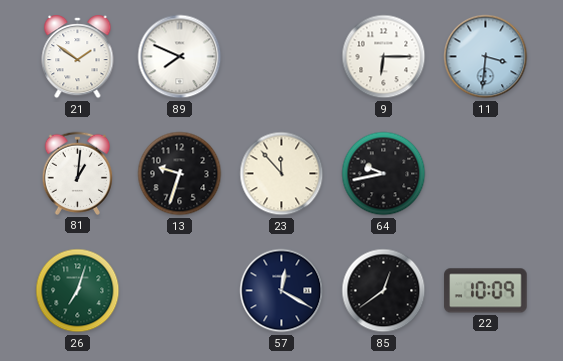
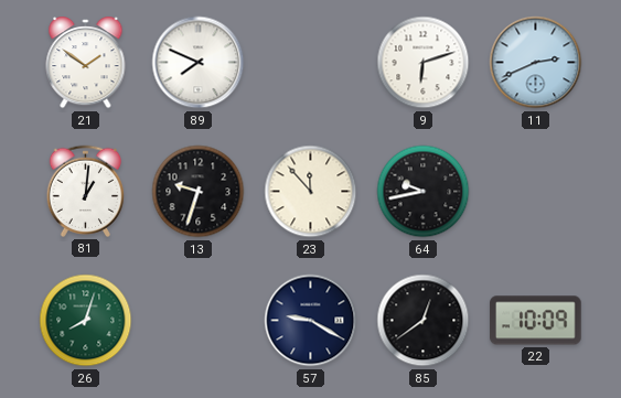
9: 6:15 -> 6:12 (424, 63)
11: 3:31 -> 2:41 (536, 63)
26: 7:03 -> 8:03 (86, 321)
57: 12:20 -> 9:20 (311, 321)
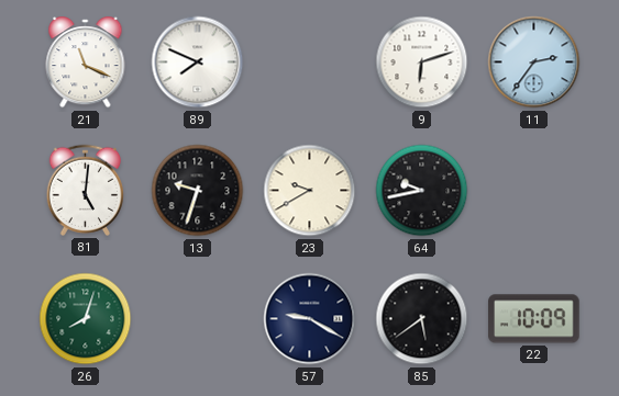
21: 1:51 -> 11:19 (86, 64)
11: 2:41 -> 2:36 (534, 63)
81: 1:01 -> 5:01 (85, 190)
23: 11:53 -> 9:40 (310, 191)
85: 12:39 -> 5:39 (422, 319)
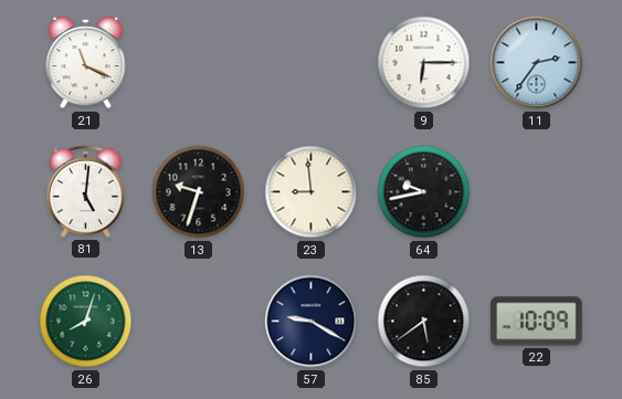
89: 7:49 -> none (198, 63)
9: 6:12 -> 6:15 (424, 63)
23: 9:40 -> 8:59 (312, 192)
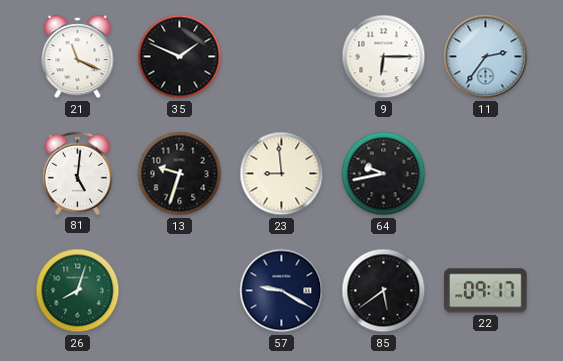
35: none -> 1:49 (180, 57)
22: 10:09 -> 09:17 (486, 291)
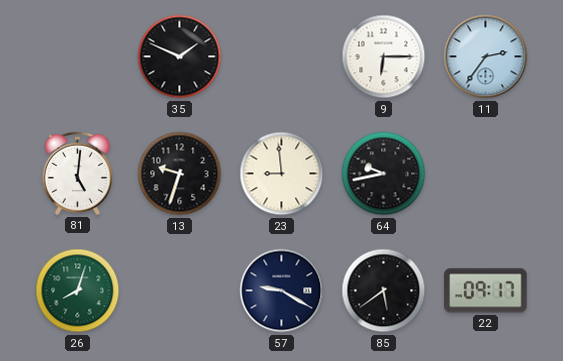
21: 11:19 -> none (78, 58)
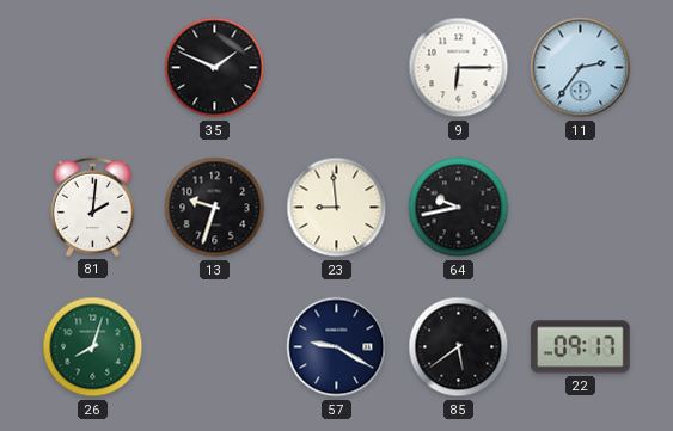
81: 5:01 -> 2:01 (92, 207)
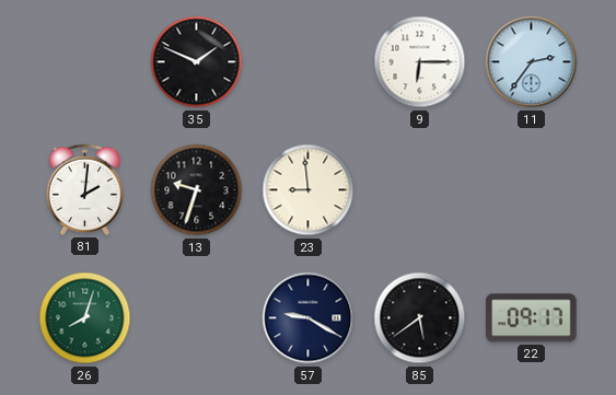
64: 9:43 -> none (459, 208)
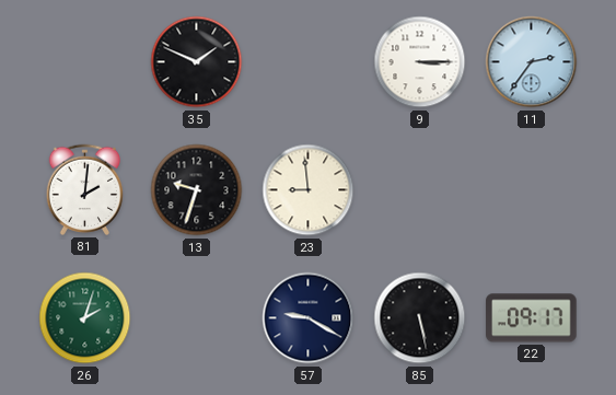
9: 6:15 -> 3:15 (420, 62)
26: 8:03 -> 2:03 (85, 318)
85: 5:39 -> 5:28 (420, 318)
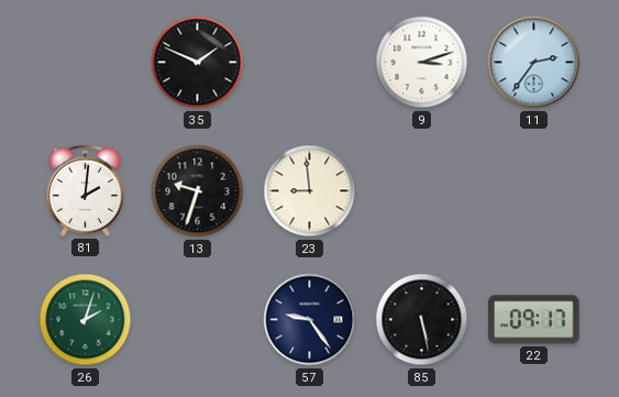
9: 3:15 -> 3:12 (422, 63)
57: 9:20 -> 9:24 (310, 320)
